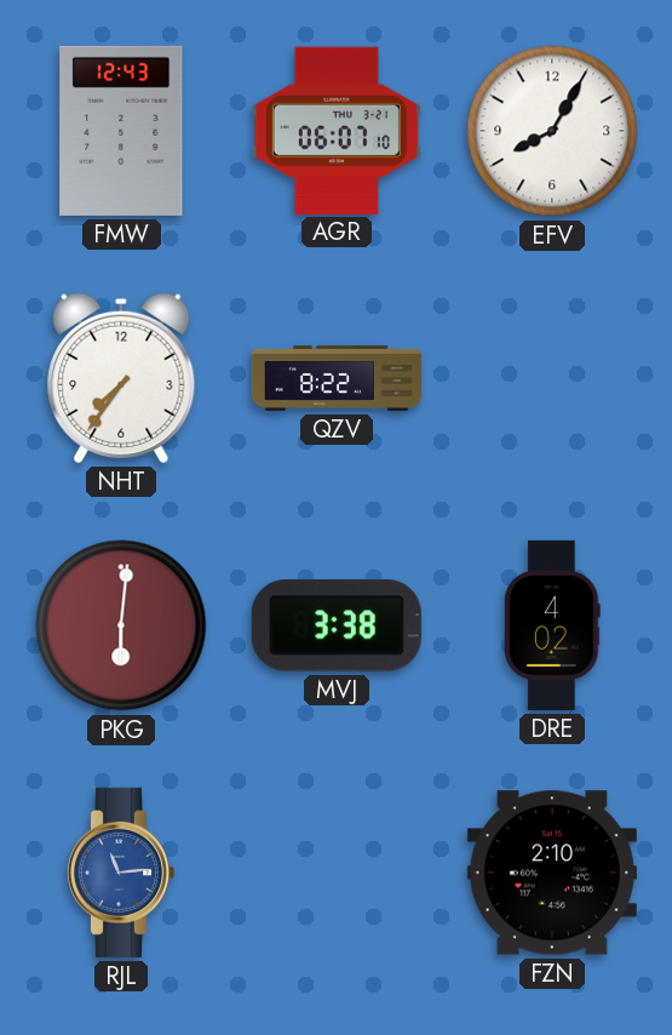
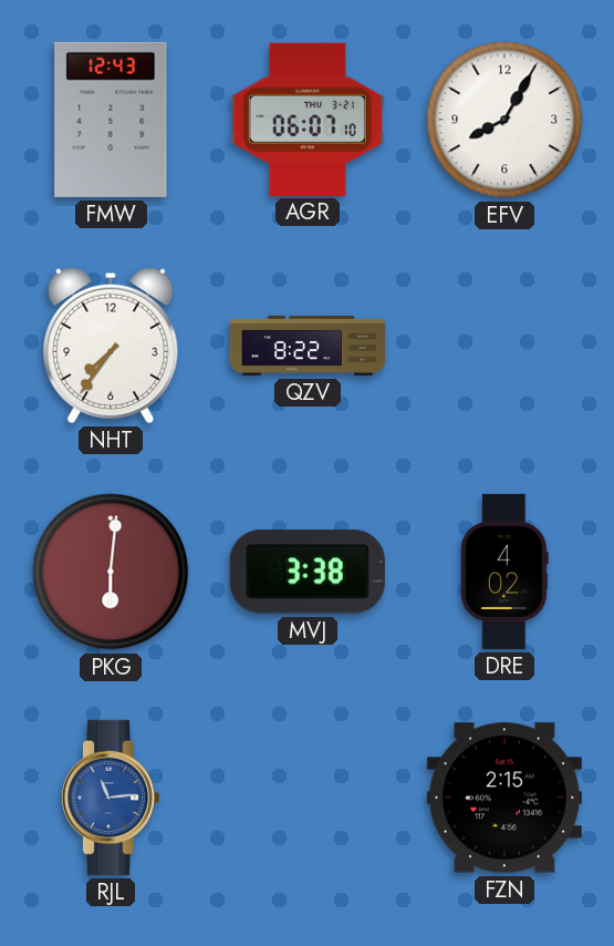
FZN: 2:10 -> 2:15 (504, 798)
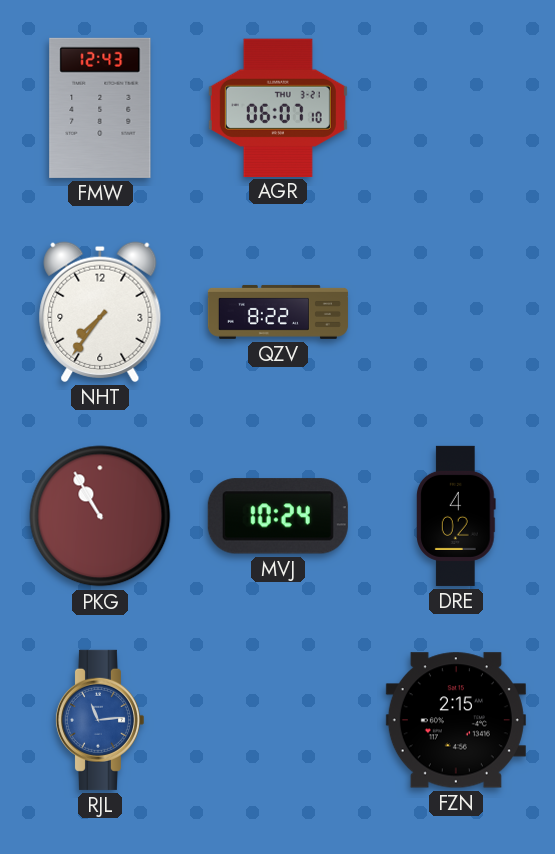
EFV: 8:05 -> none (504, 120)
PKG: 6:01 -> 10:55 (100, 516)
MVJ: 3:38 -> 10:24 (278, 516)
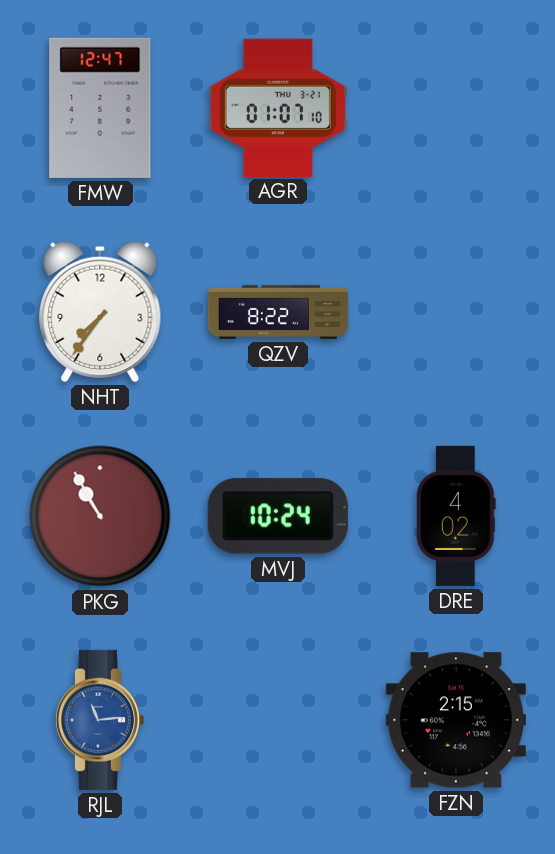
FMW: 12:43 -> 12:47 (100, 108)
AGR: 06:07 -> 01:07 (278, 107)
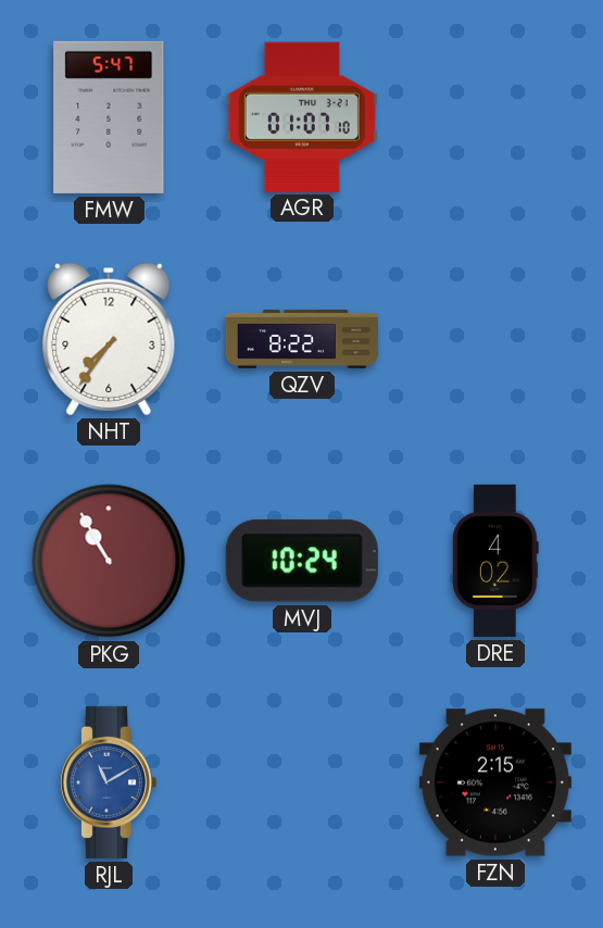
FMW: 12:47 -> 5:47 (109, 117)
RJL: 11:14 -> 11:10 (108, 782)
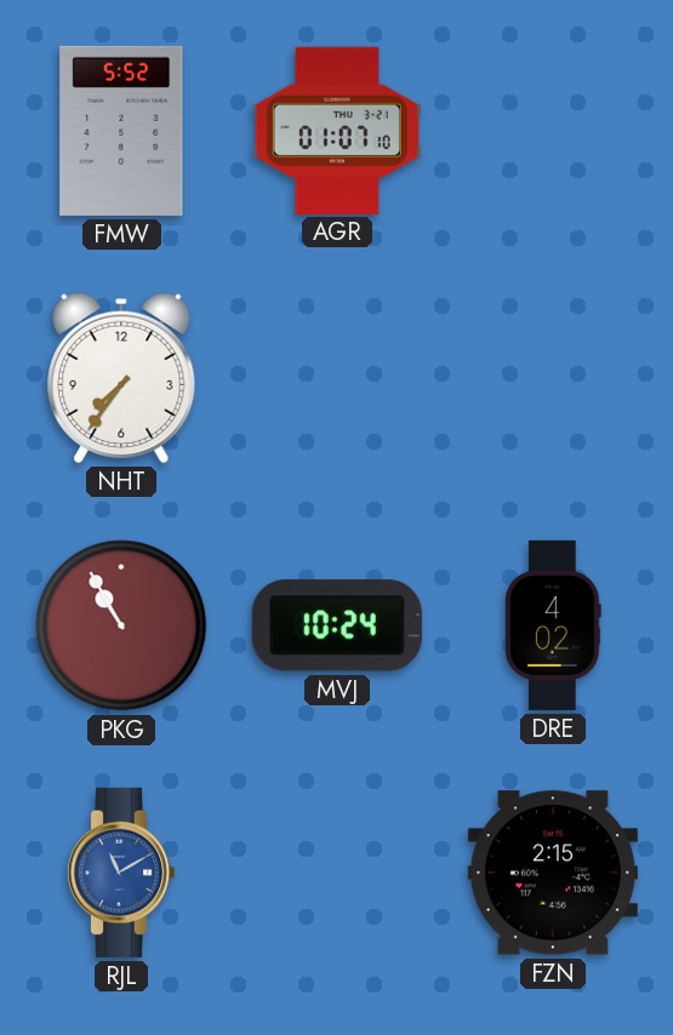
FMW: 5:47 -> 5:52 (121, 131)
QZV: 8:22 -> none (302, 339)
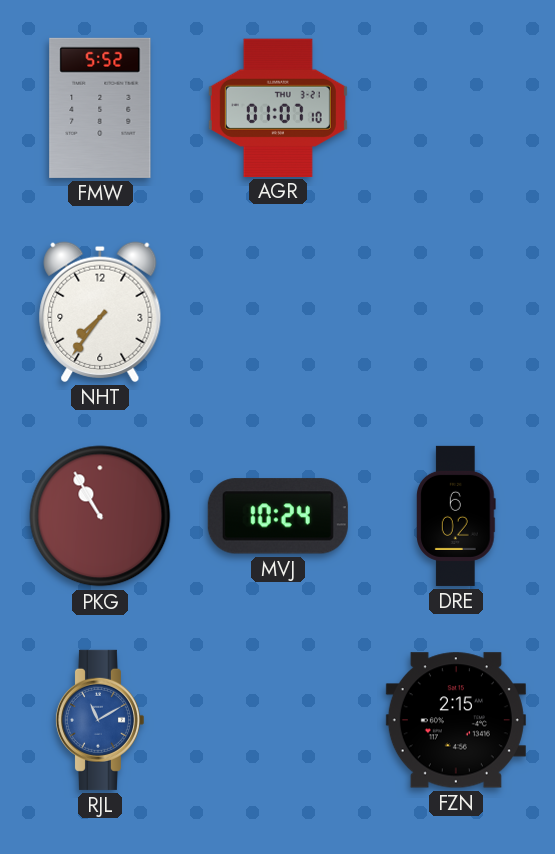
DRE: 4:02 -> 6:02 (457, 516)
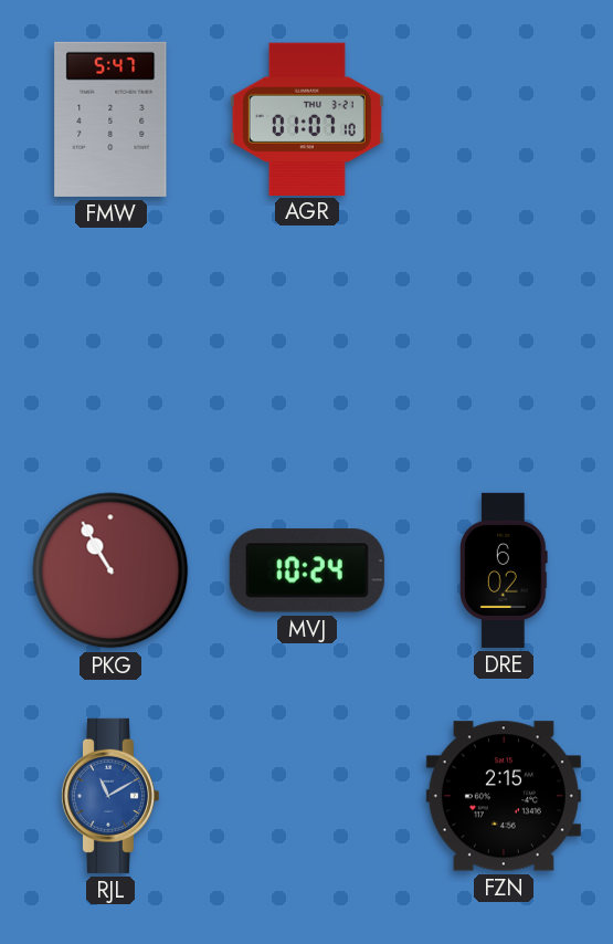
FMW: 5:52 -> 5:47 (110, 119)
NHT: 7:36 -> none (100, 312)
